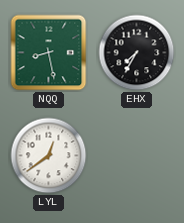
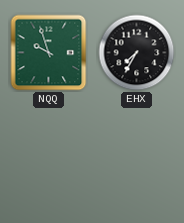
NQQ: 8:28 -> 9:57 (49, 53)
LYL: 12:39 -> none (49, 156)
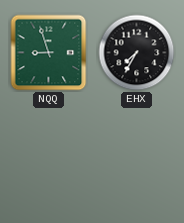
NQQ: 9:57 -> 8:57 (49, 53)
